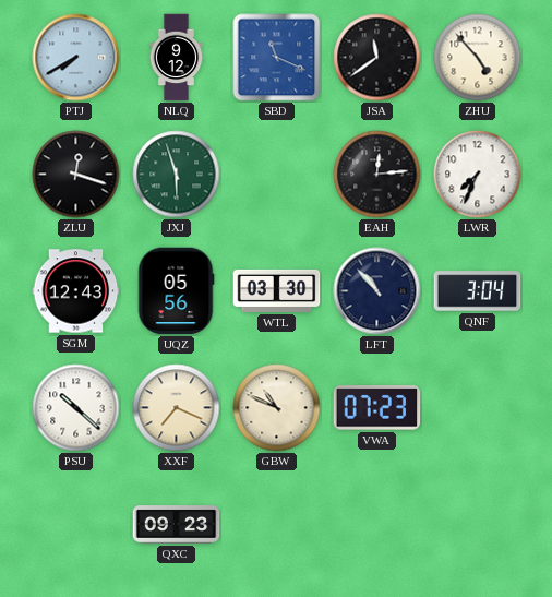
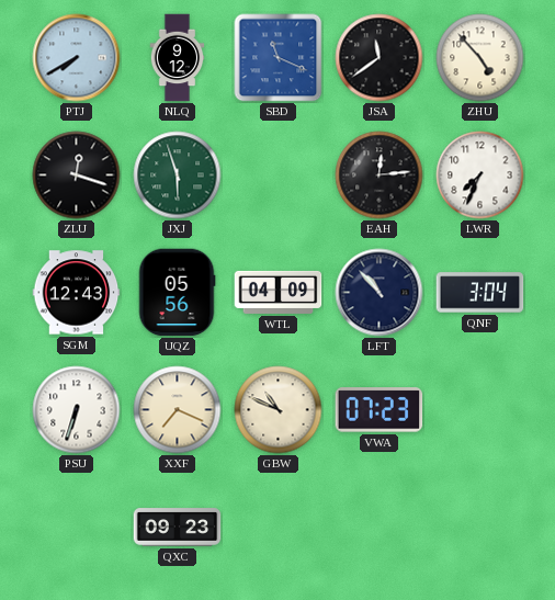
WTL: 03:30 -> 04:09 (279, 292)
PSU: 10:22 -> 6:33 (77, 410)
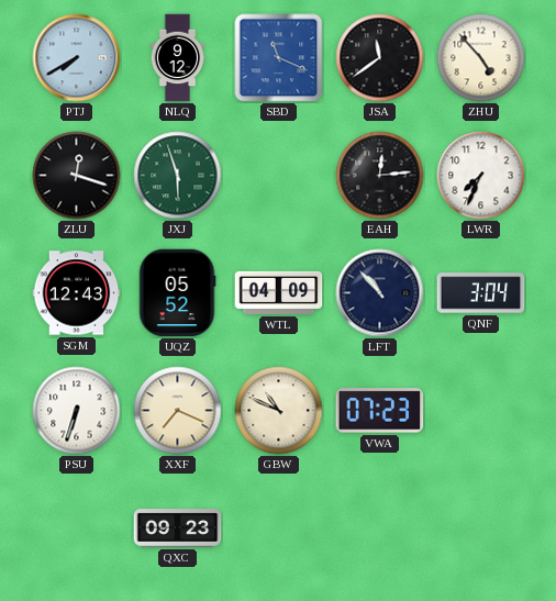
UQZ: 05:56 -> 05:52 (177, 293)
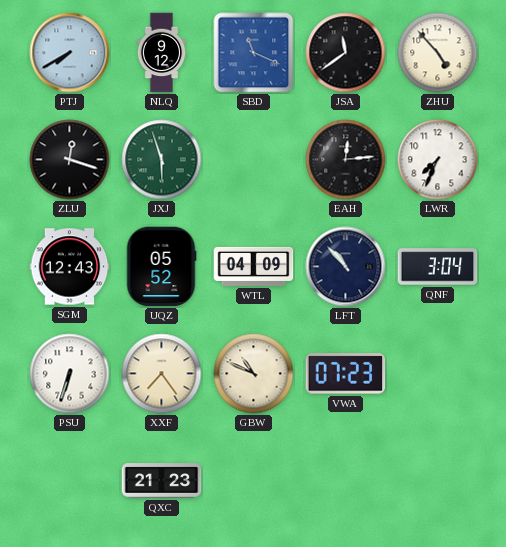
XXF: 7:19 -> 7:24 (162, 374)
QXC: 09:23 -> 21:23 (162, 481)
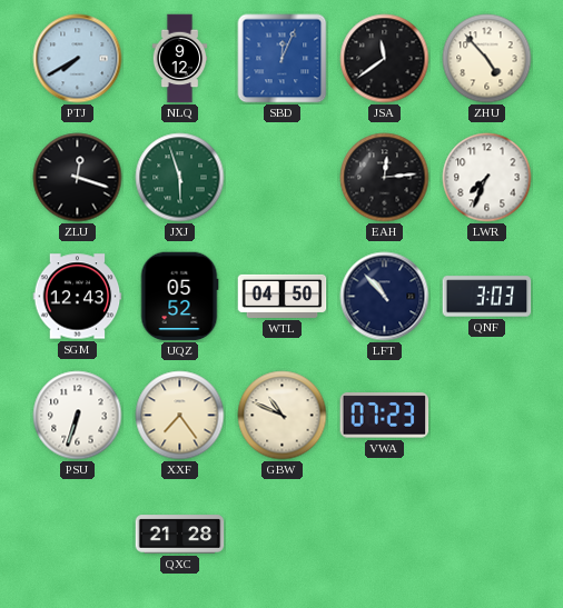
SBD: 11:19 -> 12:04 (283, 59)
WTL: 04:09 -> 04:50 (283, 296)
QNF: 3:04 -> 3:03 (487, 297)
QXC: 21:23 -> 21:28 (180, 535)
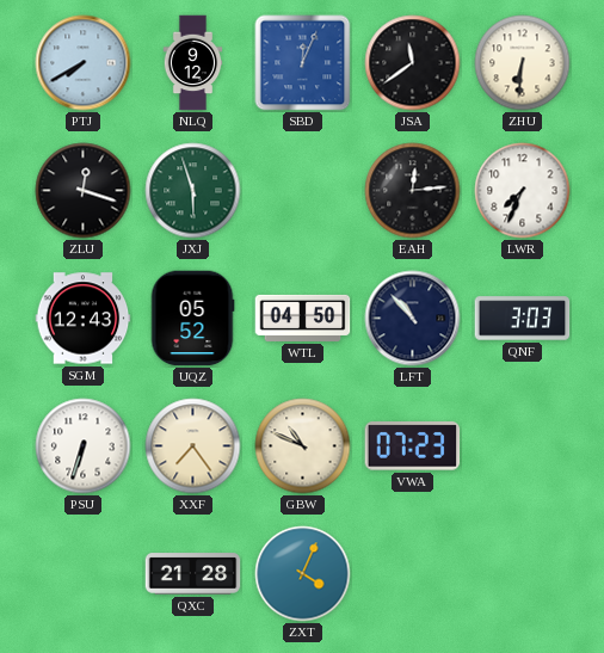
ZHU: 4:53 -> 6:31 (523, 63)
ZXT: none -> 4:04 (303, 574)
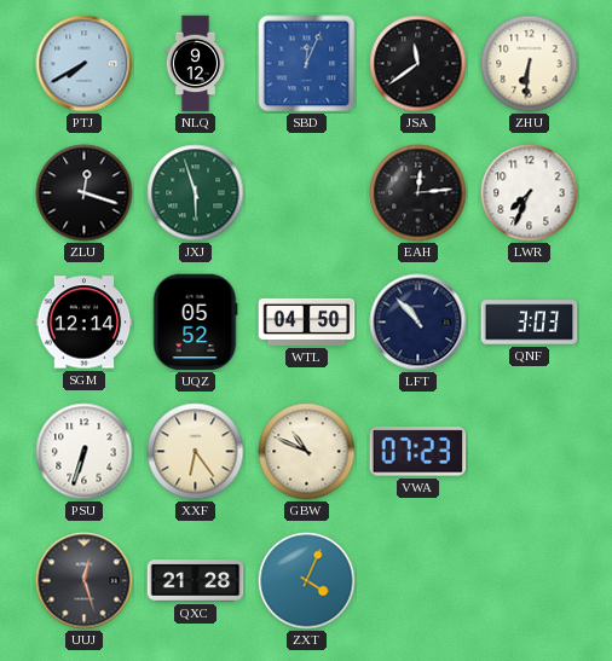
SGM: 12:43 -> 12:14 (85, 323)
XXF: 7:24 -> 6:24 (196, 452)
UUJ: none -> 12:27 (85, 581)
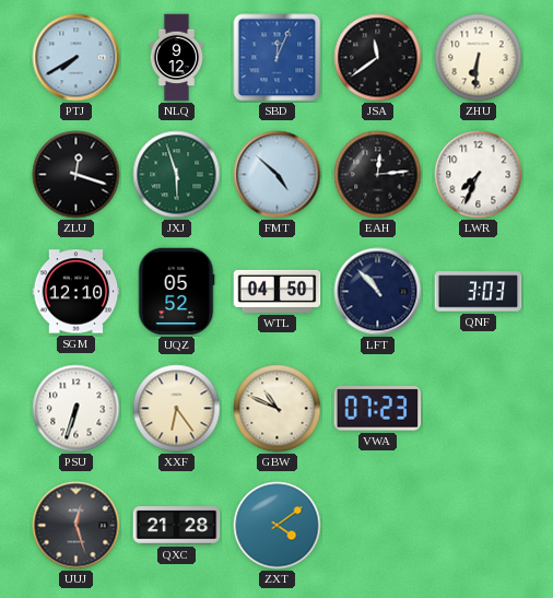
FMT: none -> 4:52 (278, 175)
SGM: 12:14 -> 12:10 (77, 292)
ZXT: 4:04 -> 4:09 (278, 526)
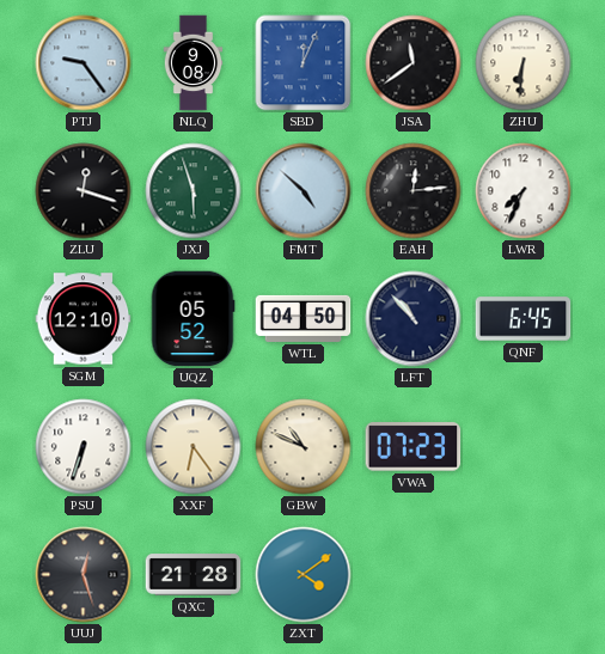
PTJ: 7:40 -> 9:24 (84, 63)
NLQ: 9:12 -> 9:08 (194, 63)
QNF: 3:03 -> 6:45 (524, 319)
